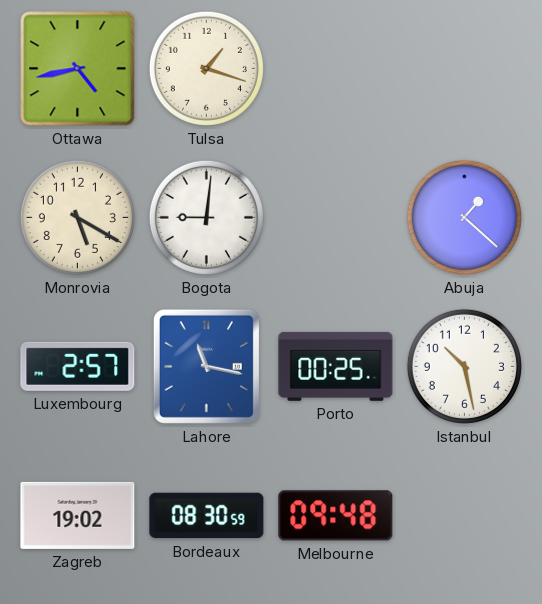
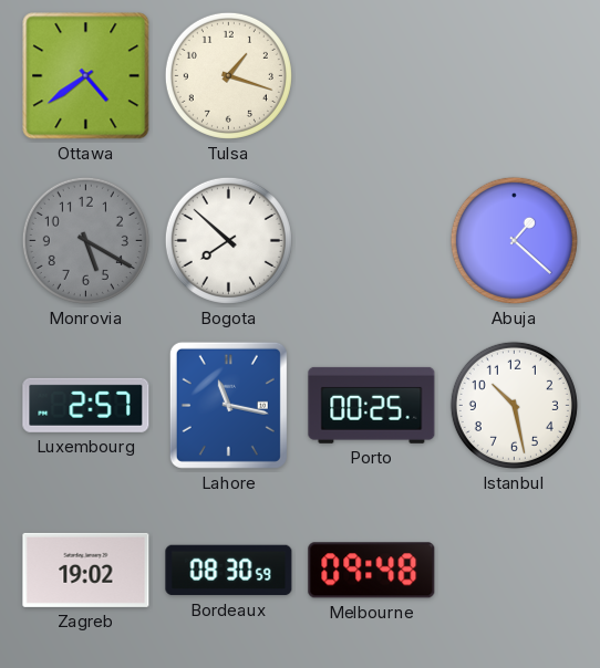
Ottawa: 4:43 -> 4:39 (86, 76)
Monrovia dial: cream -> grey (85, 240)
Bogota: 9:01 -> 7:52 (228, 240)
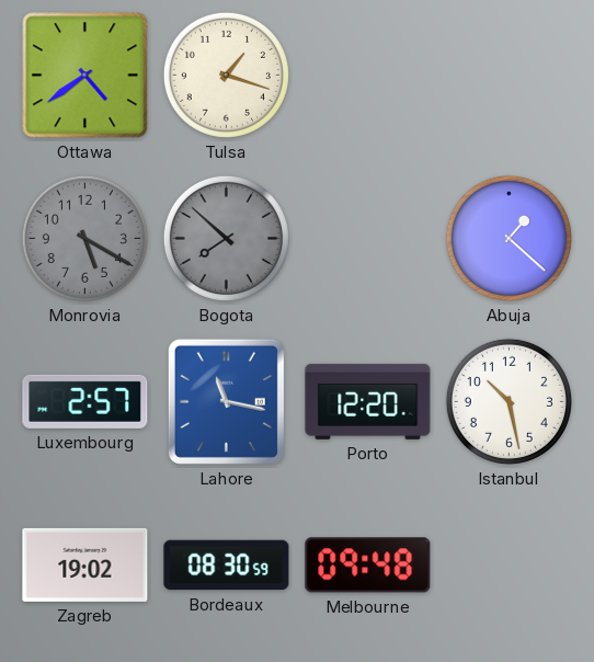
Bogota dial: white -> grey (226, 238)
Porto: 00:25 -> 12:20 (368, 401)
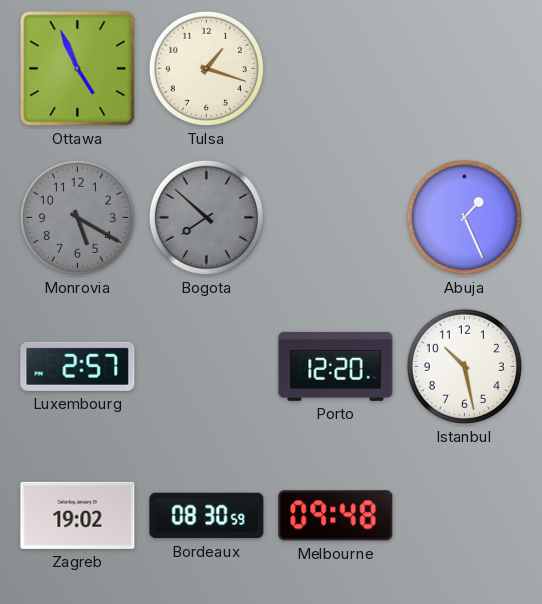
Ottawa: 4:39 -> 4:56 (78, 69)
Abuja: 1:22 -> 1:26 (464, 217)
Lahore: 11:17 -> none (226, 401)
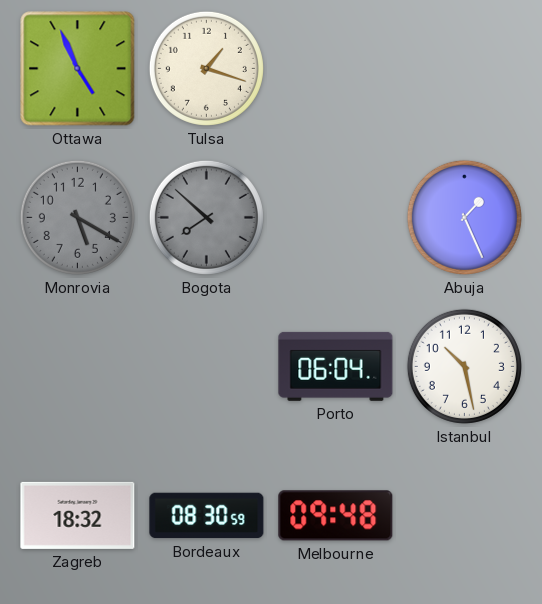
Luxembourg: 2:57 -> none (78, 366)
Porto: 12:20 -> 06:04 (336, 366)
Zagreb: 19:02 -> 18:32 (78, 515)
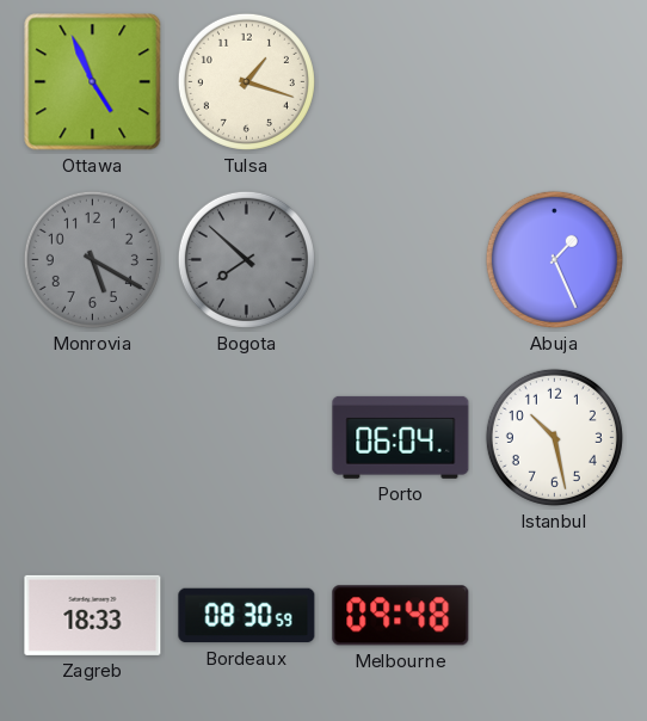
Zagreb: 18:32 -> 18:33 (93, 615)
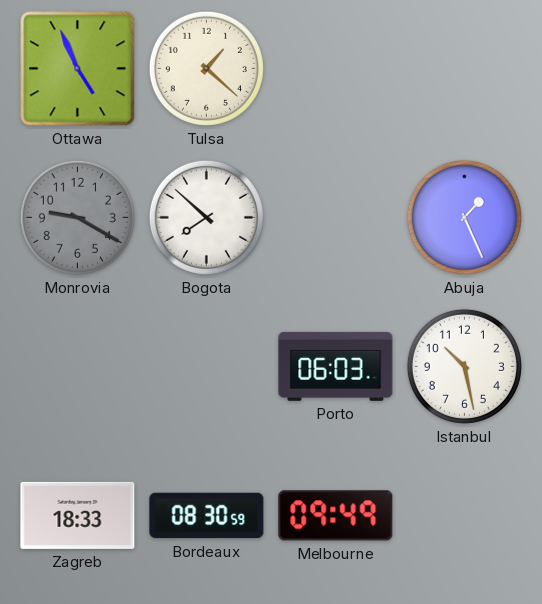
Tulsa: 1:18 -> 1:22 (206, 68)
Monrovia: 5:20 -> 9:20 (77, 217)
Bogota dial: grey -> white (206, 217)
Porto: 06:04 -> 06:03 (336, 366)
Melbourne: 09:48 -> 09:49 (336, 516)
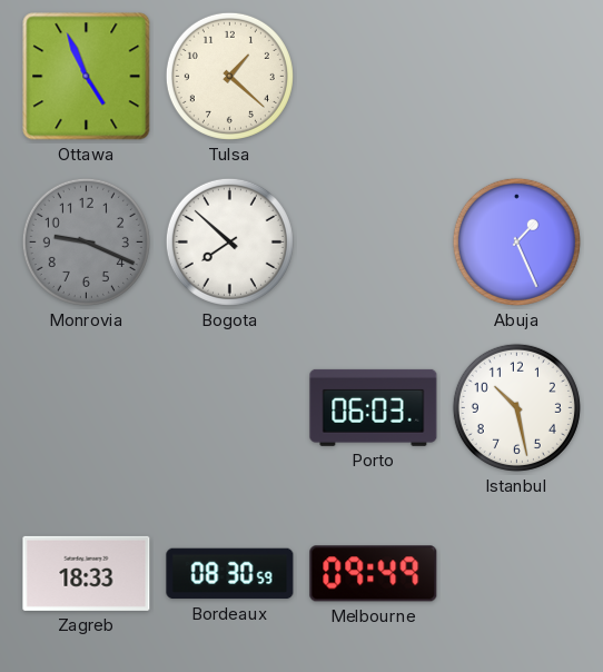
Monrovia: 9:20 -> 9:19 (86, 241)
